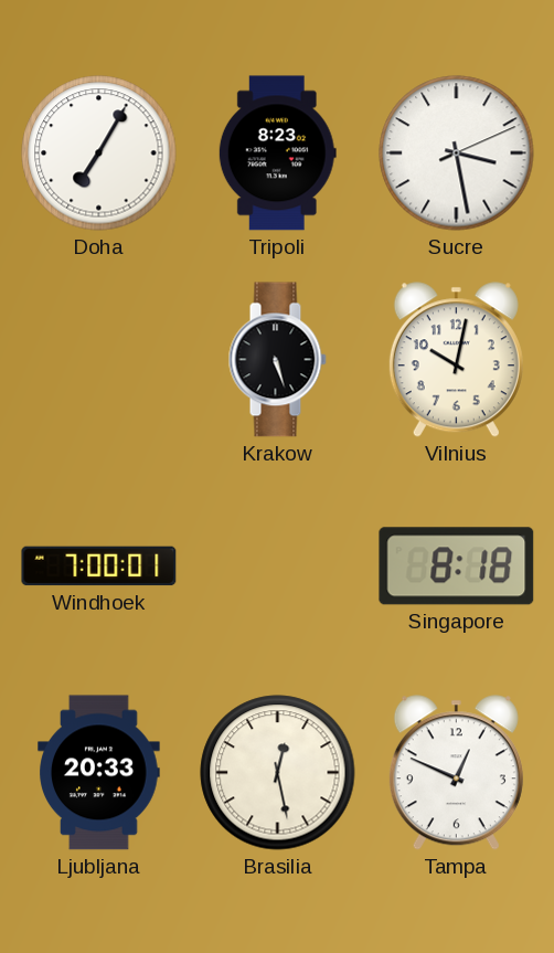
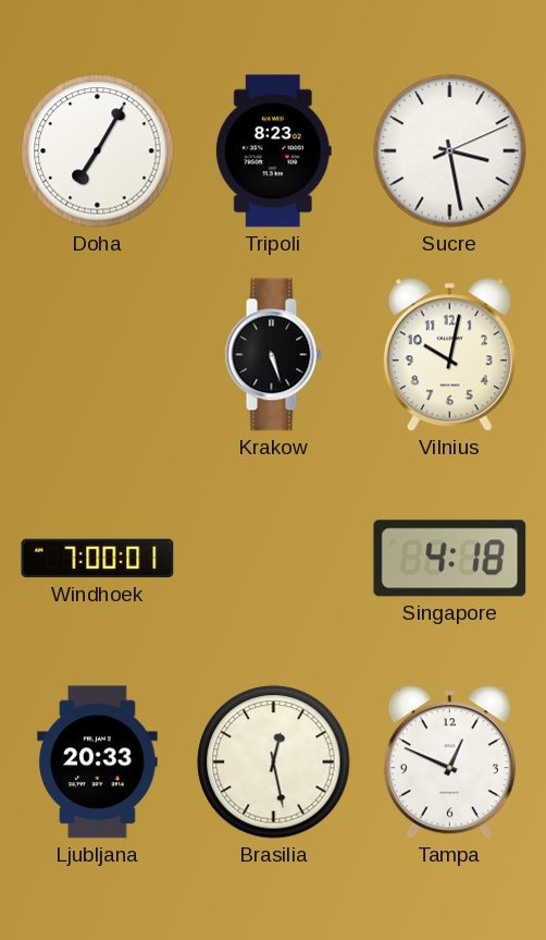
Singapore: 8:18 -> 4:18 (450, 559)
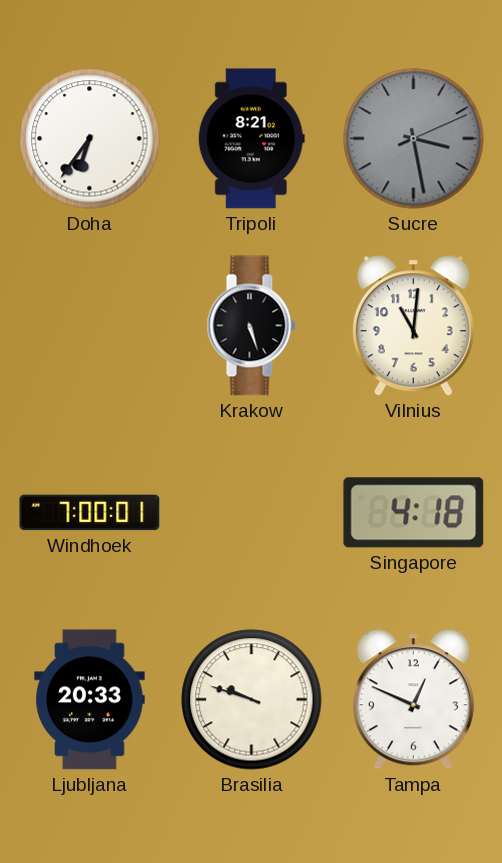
Doha: 7:05 -> 6:36 (90, 139)
Tripoli: 8:23 -> 8:21 (251, 139)
Sucre dial: white -> grey (414, 139)
Vilnius: 10:02 -> 11:01 (413, 326)
Brasilia: 12:28 -> 9:48 (252, 700)
